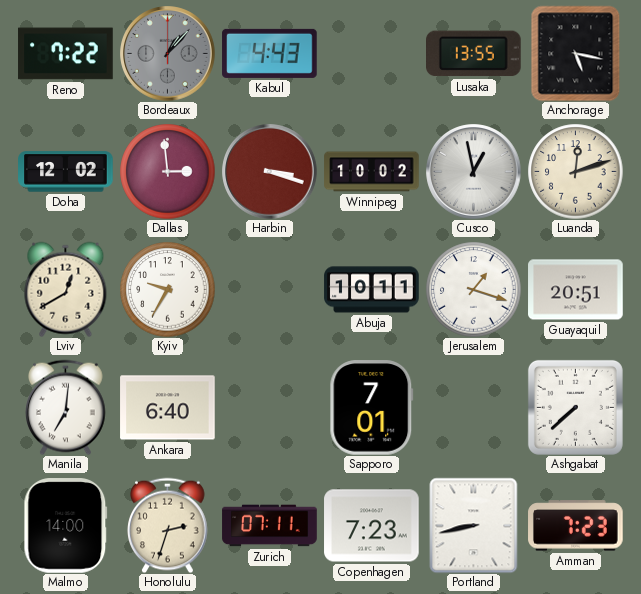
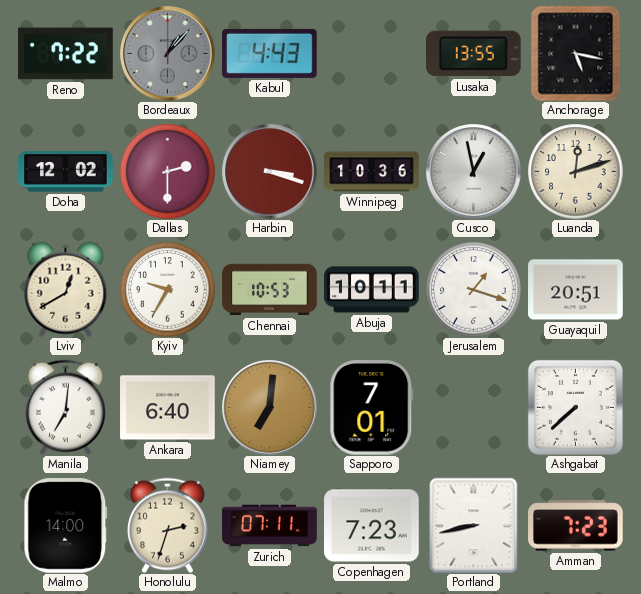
Dallas: 2:59 -> 2:30 (167, 171)
Winnipeg: 10:02 -> 10:36 (372, 172)
Chennai: none -> 10:53 (270, 290)
Niamey: none -> 7:01 (270, 408)
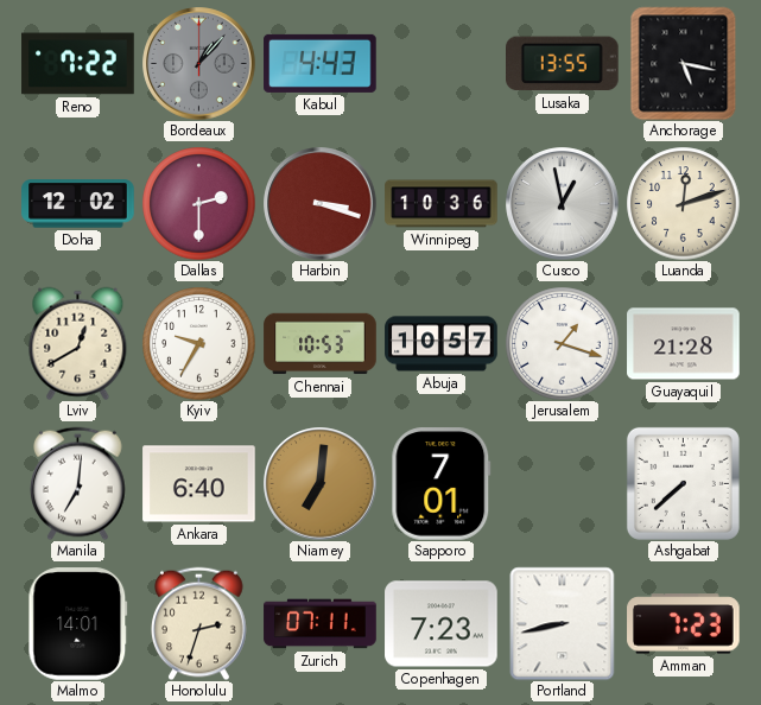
Abuja: 10:11 -> 10:57 (442, 344)
Guayaquil: 20:51 -> 21:28 (684, 344)
Malmo: 14:00 -> 14:01 (78, 624)
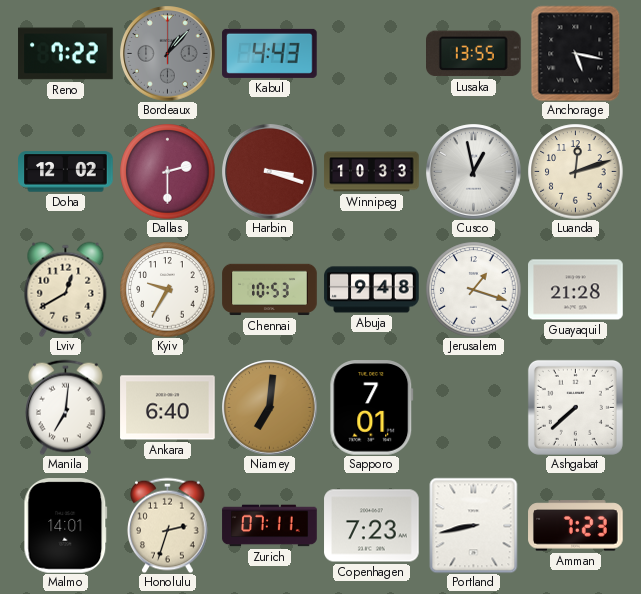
Winnipeg: 10:36 -> 10:33 (372, 172)
Abuja: 10:57 -> 9:48 (372, 290)
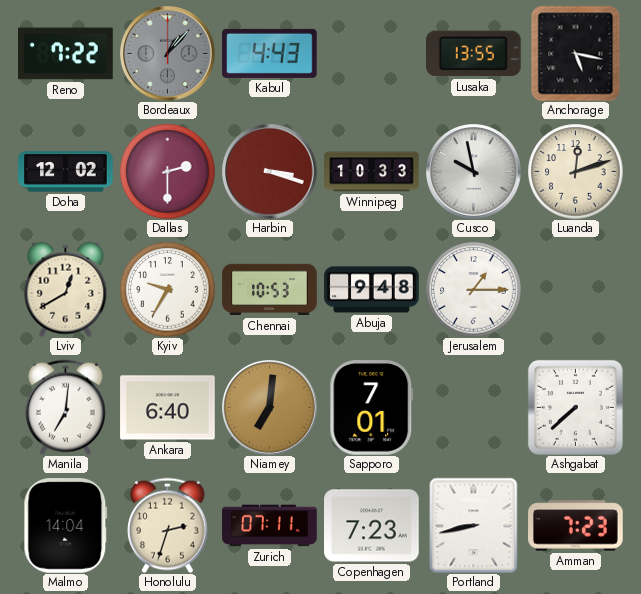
Cusco: 12:58 -> 9:58 (474, 172)
Jerusalem: 1:18 -> 1:15 (473, 289)
Guayaquil: 21:28 -> none (576, 290)
Malmo: 14:01 -> 14:04 (66, 526)
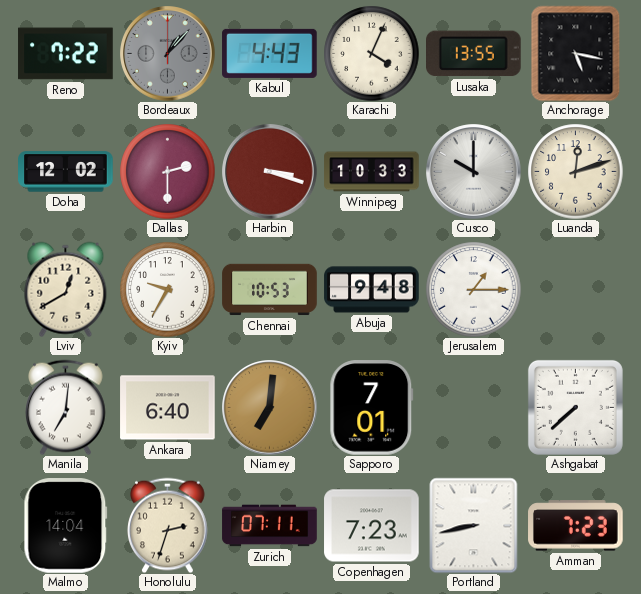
Karachi: none -> 4:04 (371, 53)
Cusco: 9:58 -> 10:00 (474, 172)
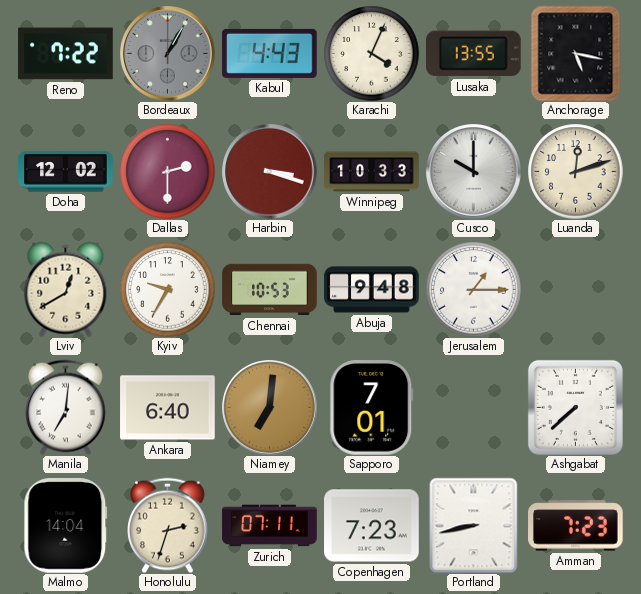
Bordeaux: 1:07 -> 1:05 (168, 54)
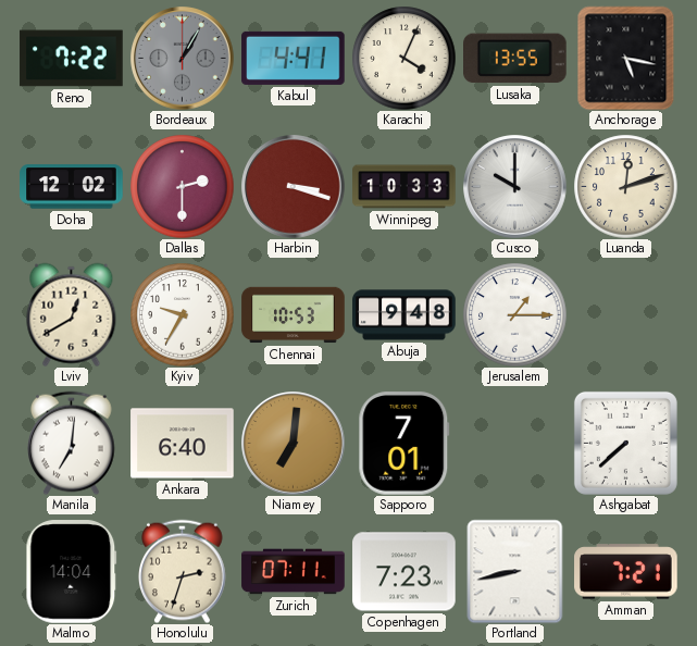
Kabul: 4:43 -> 4:41 (294, 58)
Amman: 7:23 -> 7:21 (626, 572)
